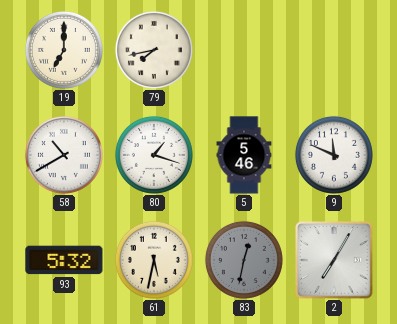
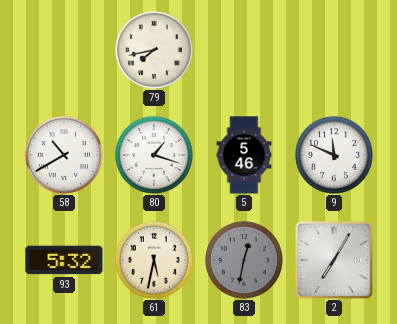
19: 7:00 -> none (64, 50)
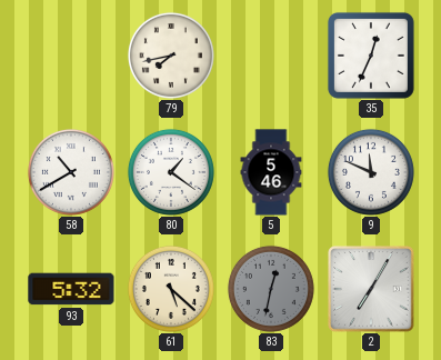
35: none -> 12:34 (371, 56)
80: 1:18 -> 1:21 (171, 172)
61: 5:32 -> 5:22 (171, 289)
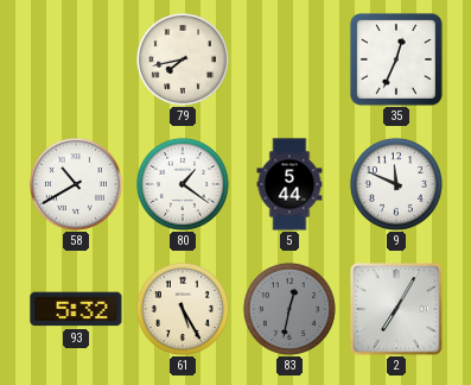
5: 5:46 -> 5:44 (289, 184)
61: 5:22 -> 5:25 (183, 309)
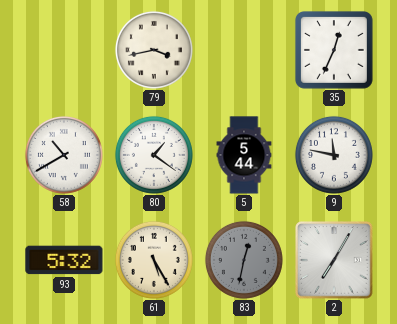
79: 7:43 -> 3:43 (154, 50)
9: 11:49 -> 11:47 (334, 155)
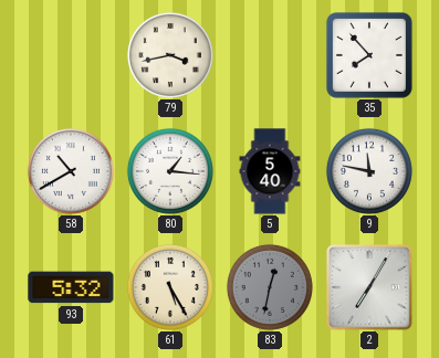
35: 12:34 -> 7:53 (369, 55)
80: 1:21 -> 1:16 (170, 171)
5: 5:44 -> 5:40 (270, 171)
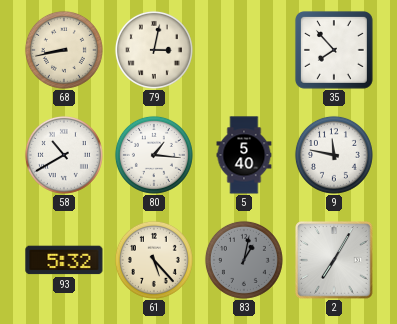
68: none -> 8:43 (64, 50)
79: 3:43 -> 3:02 (154, 50)
61: 5:25 -> 5:23 (154, 260)
83: 12:32 -> 1:02 (244, 260)
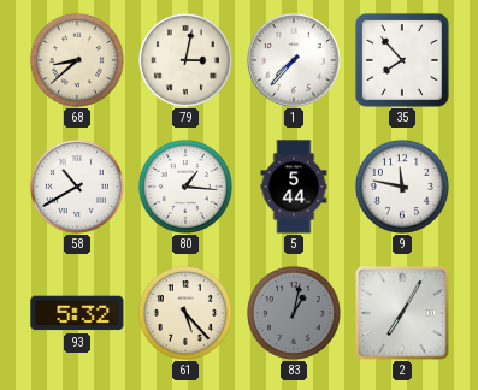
68: 8:43 -> 8:38 (77, 60)
1: none -> 7:37 (294, 60)
5: 5:40 -> 5:44 (294, 187)
